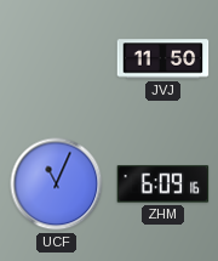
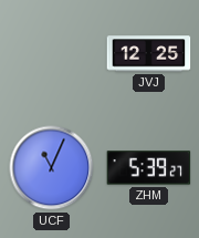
JVJ: 11:50 -> 12:25 (149, 54)
ZHM: 6:09 -> 5:39 (149, 168)
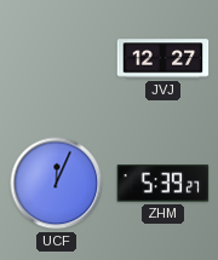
JVJ: 12:25 -> 12:27 (163, 59)
UCF: 11:04 -> 12:04 (57, 184)
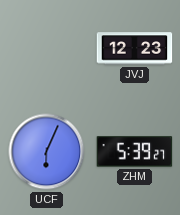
JVJ: 12:27 -> 12:23 (135, 49)
UCF: 12:04 -> 6:04 (47, 152)
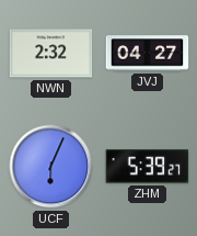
NWN: none -> 2:32 (51, 54)
JVJ: 12:23 -> 04:27 (148, 54)
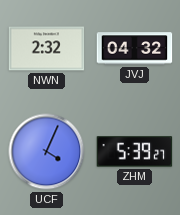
JVJ: 04:27 -> 04:32 (135, 49)
UCF: 6:04 -> 4:04 (47, 152)
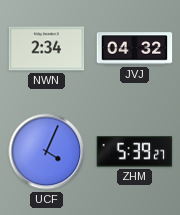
NWN: 2:32 -> 2:34 (47, 49)
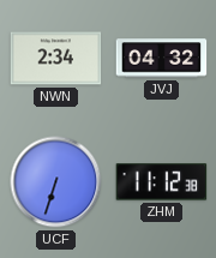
UCF: 4:04 -> 6:33 (56, 182)
ZHM: 5:39 -> 11:12 (162, 182)
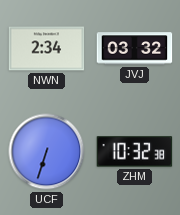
JVJ: 04:32 -> 03:32 (135, 49)
ZHM: 11:12 -> 10:32 (135, 152)
